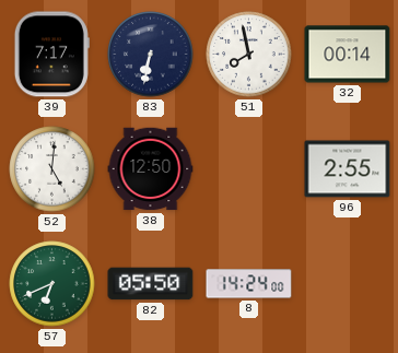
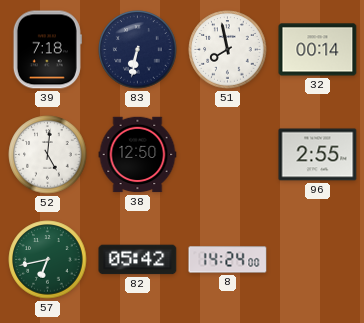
39: 7:17 -> 7:18 (47, 50)
57: 6:41 -> 6:43 (48, 260)
82: 05:50 -> 05:42 (138, 260)
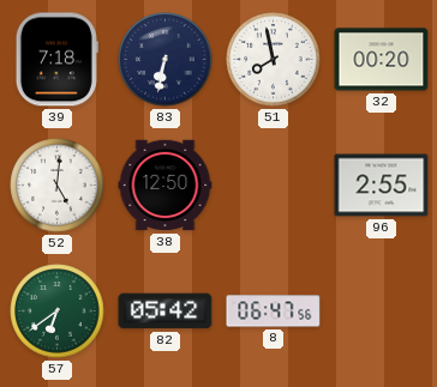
32: 00:14 -> 00:20 (382, 60)
57: 6:43 -> 6:39 (58, 312)
8: 14:24 -> 06:47 (274, 312)
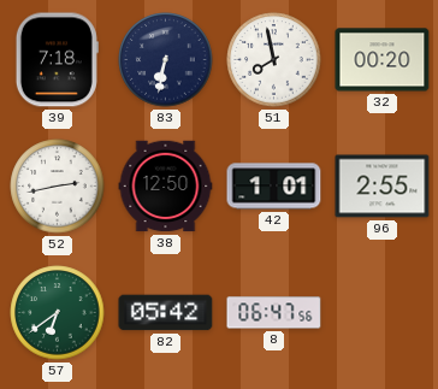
52: 5:01 -> 2:43 (58, 187)
42: none -> 1:01 (274, 187)
